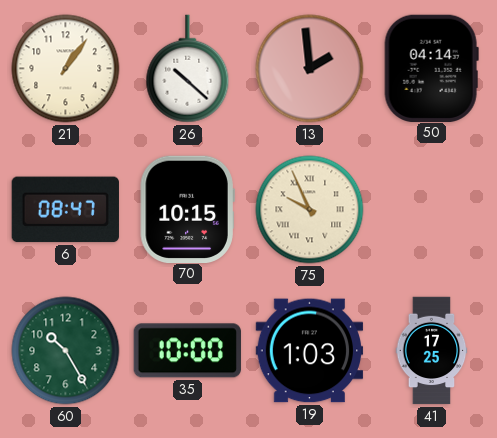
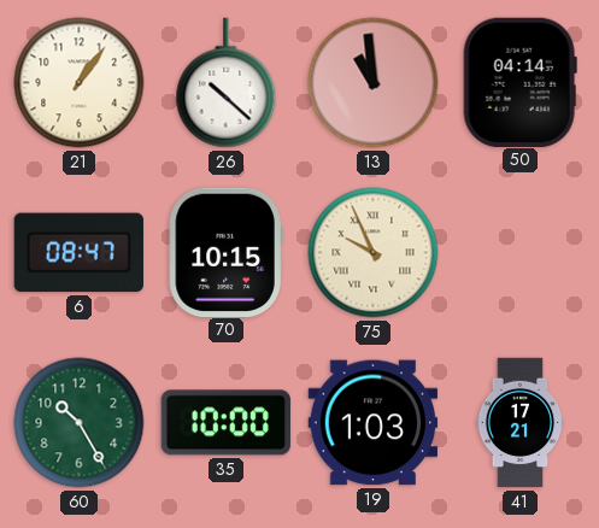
13: 1:59 -> 10:59 (374, 83)
41: 17:25 -> 17:21 (521, 423)
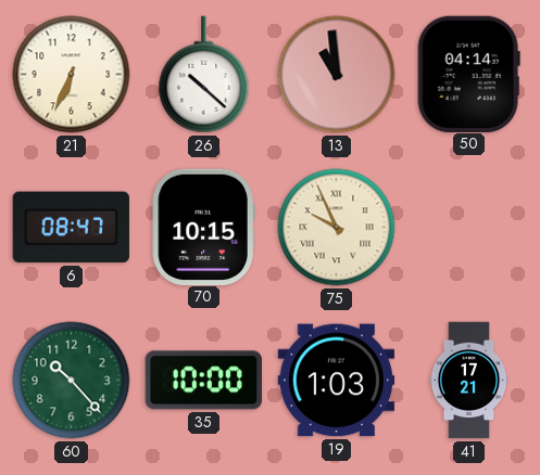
21: 1:06 -> 6:34 (72, 75)
60: 10:25 -> 10:23 (72, 381)
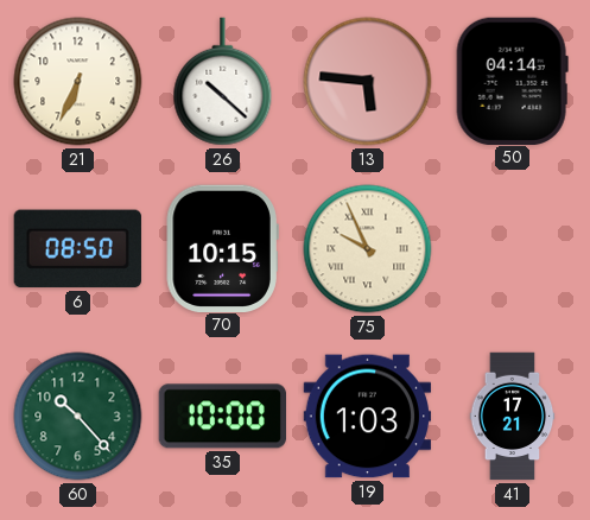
13: 10:59 -> 5:46 (368, 82)
6: 08:47 -> 08:50 (77, 249)
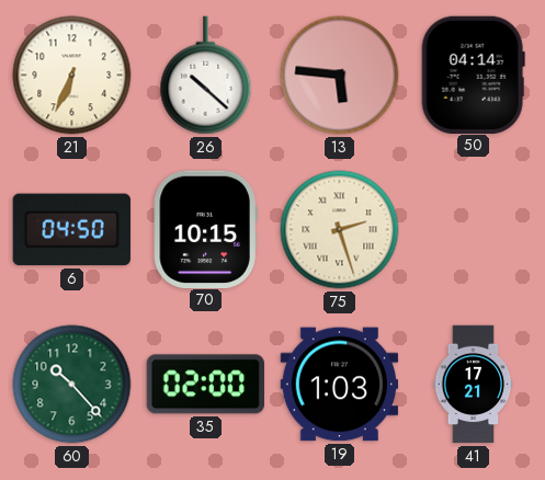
6: 08:50 -> 04:50 (71, 230)
75: 9:56 -> 2:27 (340, 230)
35: 10:00 -> 02:00 (205, 385)
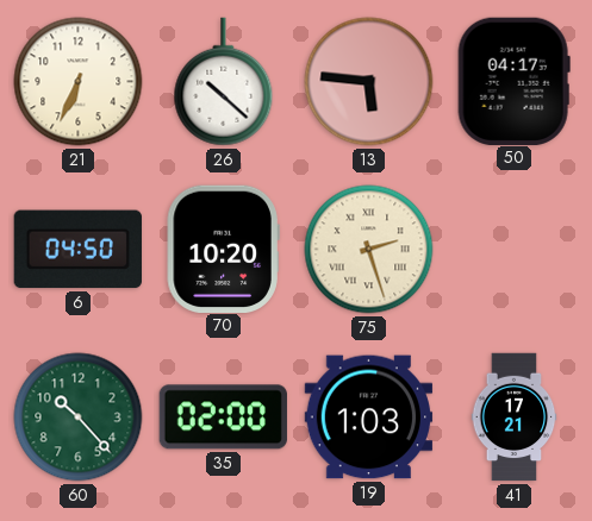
50: 04:14 -> 04:17 (513, 81)
70: 10:15 -> 10:20 (223, 249)
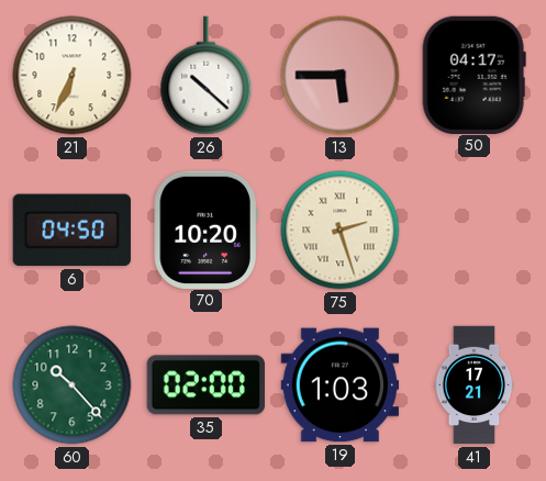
13: 5:46 -> 5:45 (341, 76)
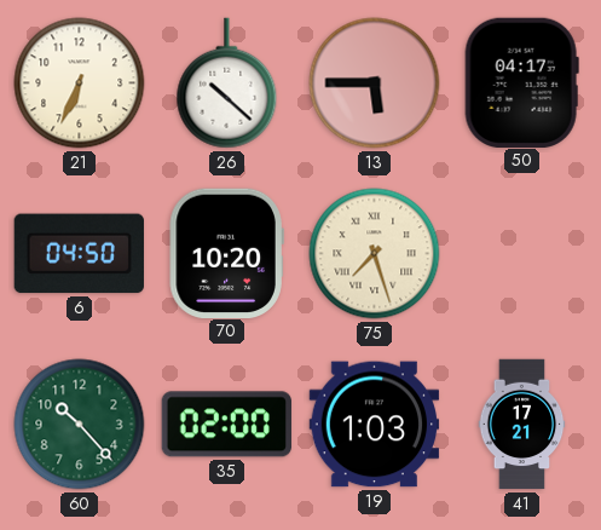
75: 2:27 -> 7:27 (375, 254)
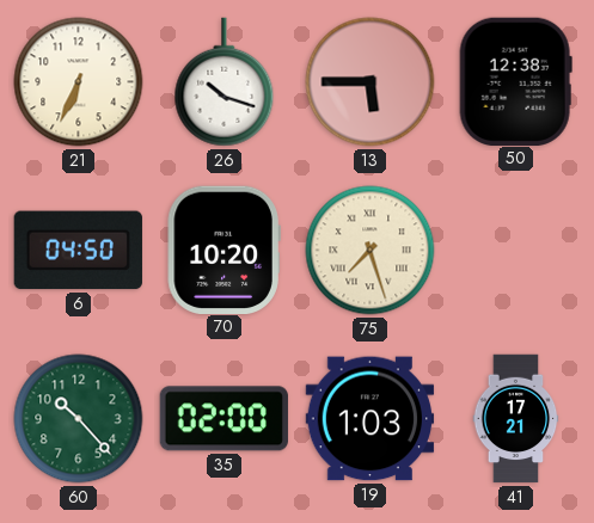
26: 10:22 -> 10:18 (225, 82)
50: 04:17 -> 12:38 (515, 81)
